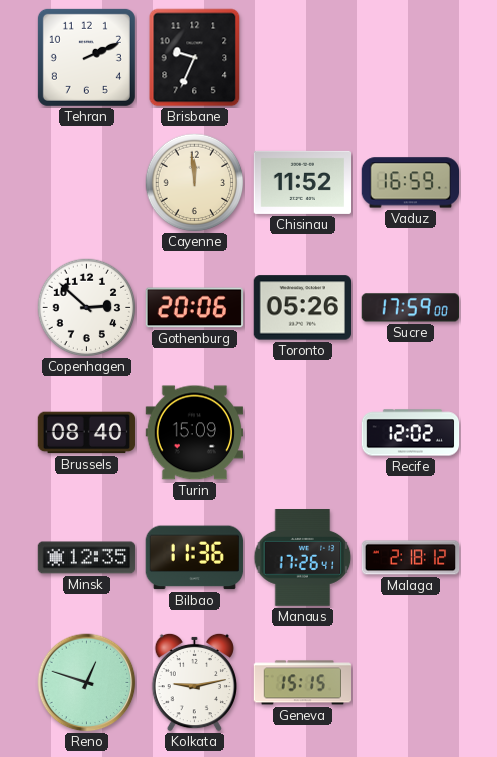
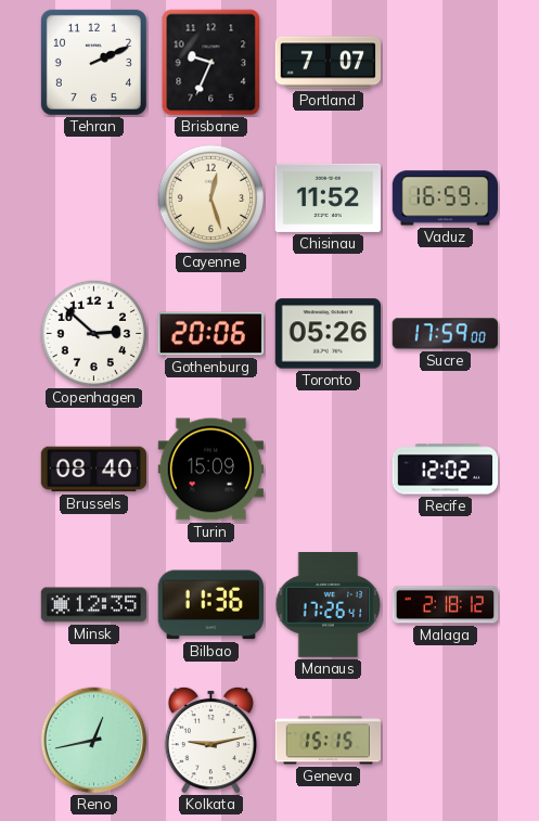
Portland: none -> 7:07 (328, 63)
Cayenne: 11:59 -> 12:27 (211, 198)
Reno: 12:48 -> 12:43 (94, 741)
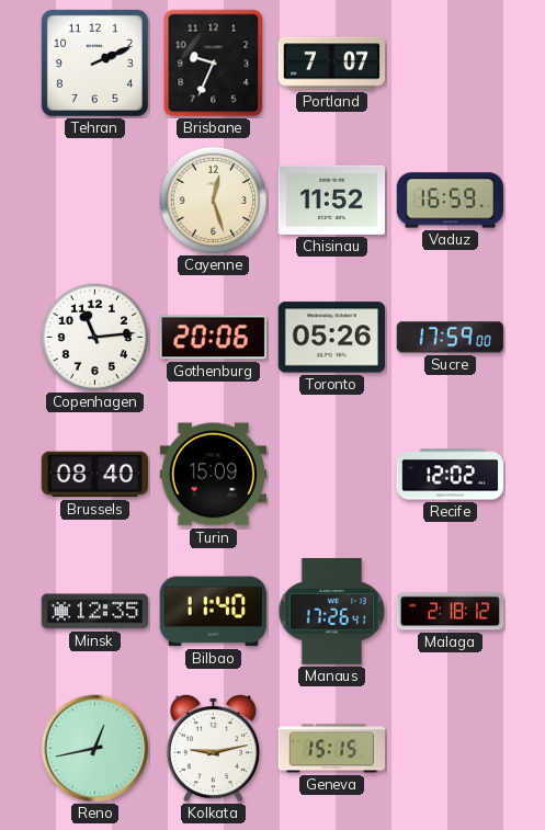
Copenhagen: 2:52 -> 11:14 (95, 338)
Bilbao: 11:36 -> 11:40 (213, 612)
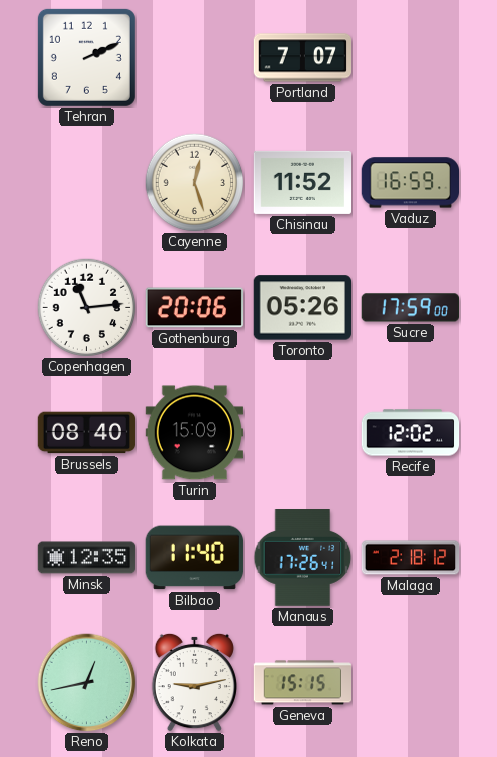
Brisbane: 9:34 -> none (214, 64)
